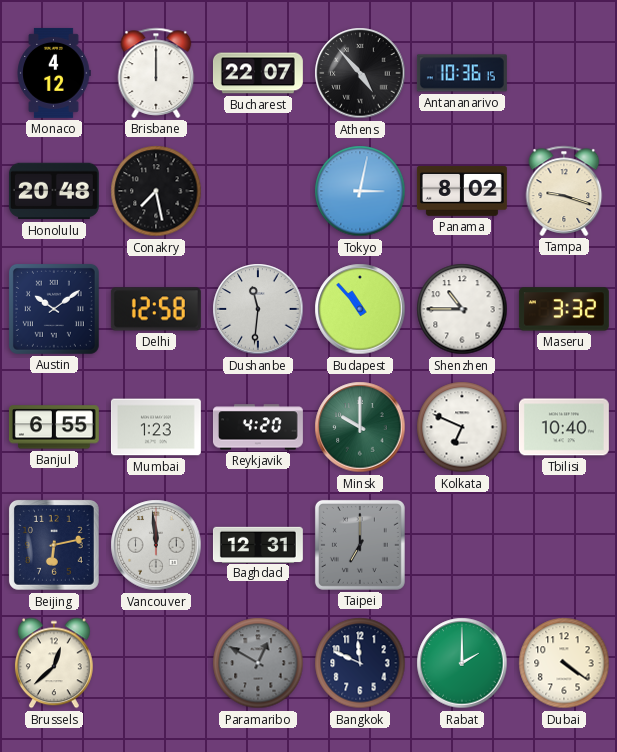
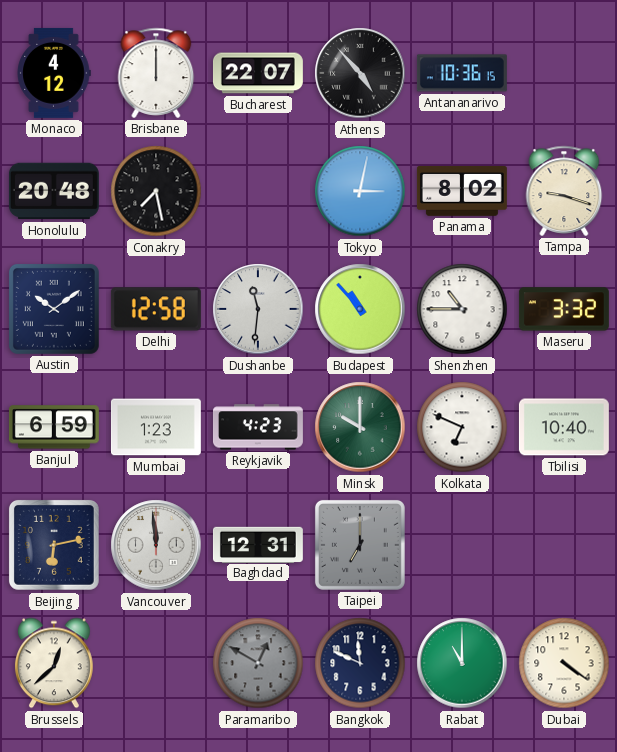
Banjul: 6:55 -> 6:59 (54, 427)
Reykjavik: 4:20 -> 4:23 (258, 427)
Rabat: 2:00 -> 11:00 (462, 663)
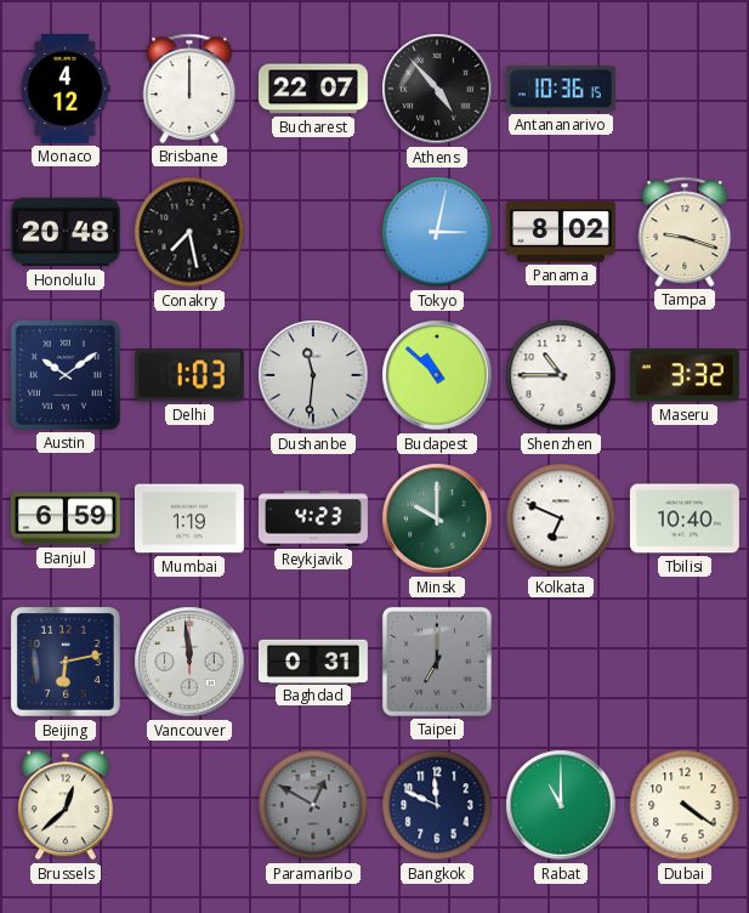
Delhi: 12:58 -> 1:03 (189, 375)
Budapest: 10:53 -> 10:52 (437, 375)
Mumbai: 1:23 -> 1:19 (189, 518)
Baghdad: 12:31 -> 0:31 (313, 660)
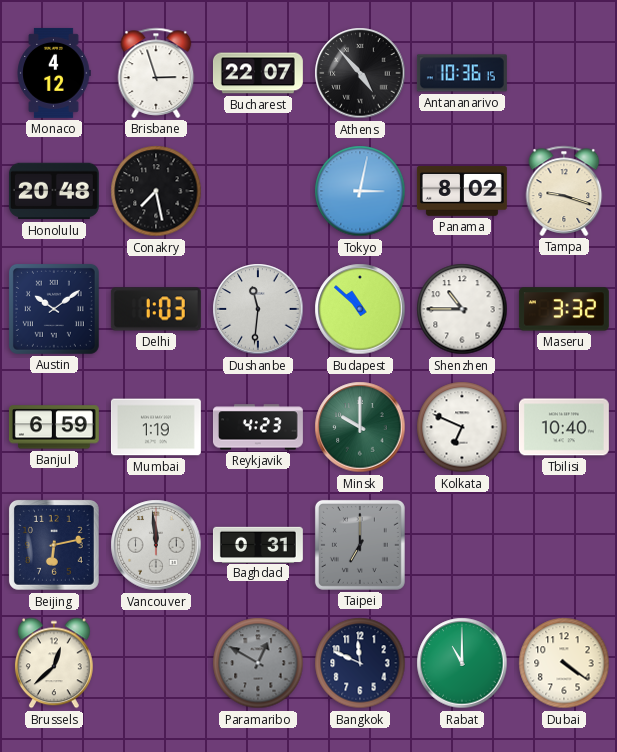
Brisbane: 12:00 -> 2:57 (156, 73)
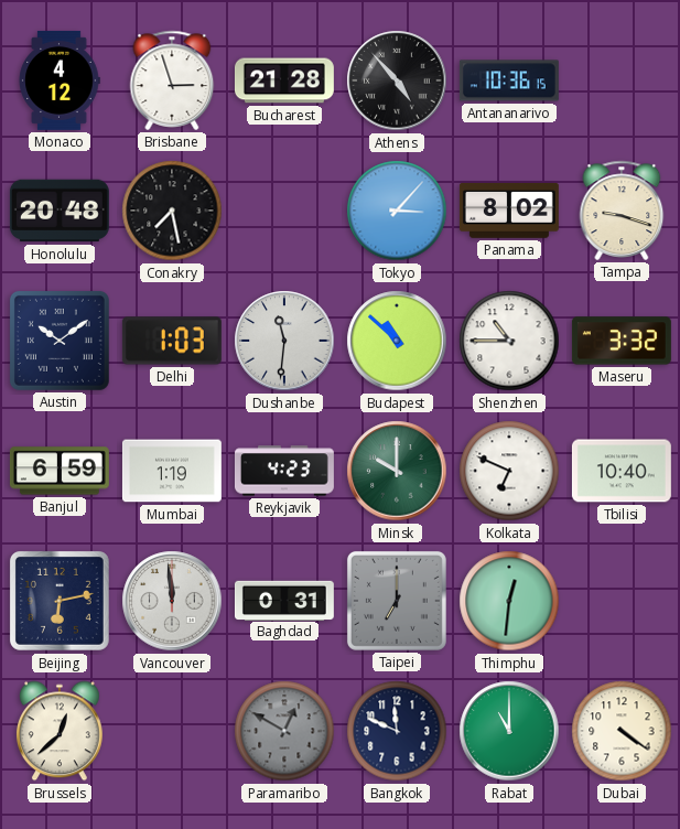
Bucharest: 22:07 -> 21:28 (284, 80)
Tokyo: 3:02 -> 3:07 (397, 211)
Thimphu: none -> 12:31 (509, 601)
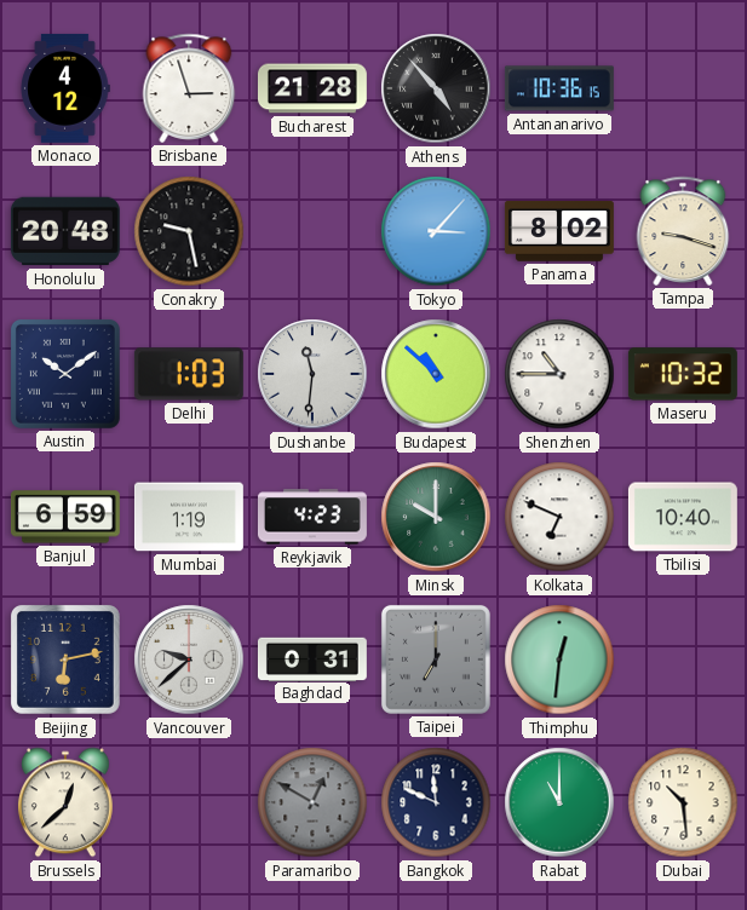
Conakry: 7:28 -> 9:28 (189, 231)
Maseru: 3:32 -> 10:32 (683, 374)
Vancouver: 11:59 -> 9:38 (189, 660)
Dubai: 4:21 -> 10:29 (683, 802)
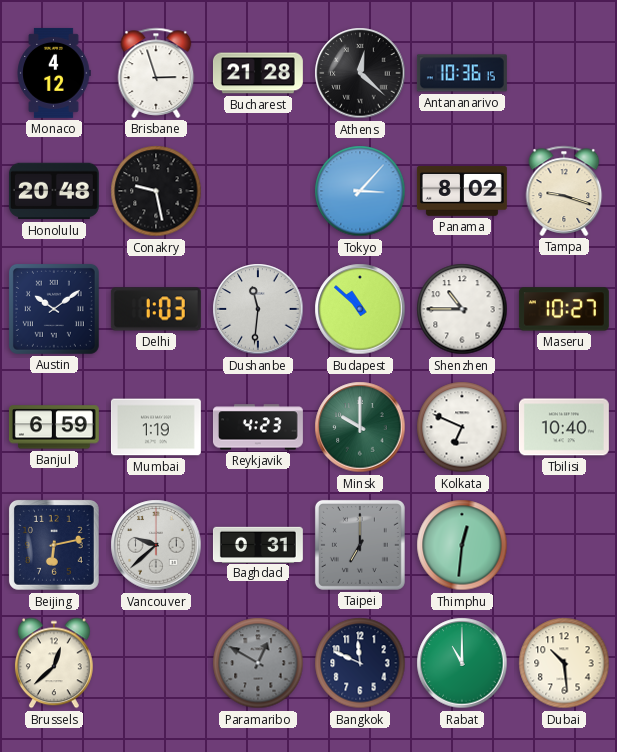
Athens: 4:53 -> 12:22 (360, 73)
Maseru: 10:32 -> 10:27 (564, 309)
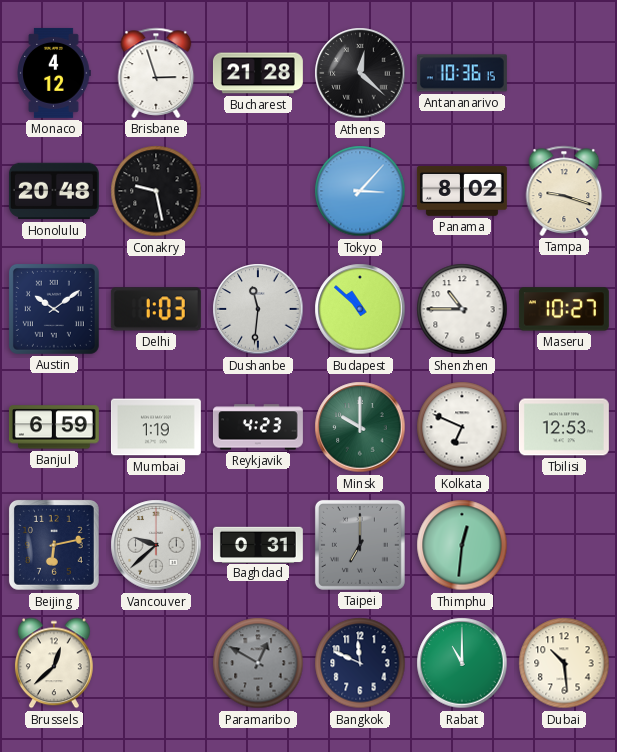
Tbilisi: 10:40 -> 12:53 (564, 427)
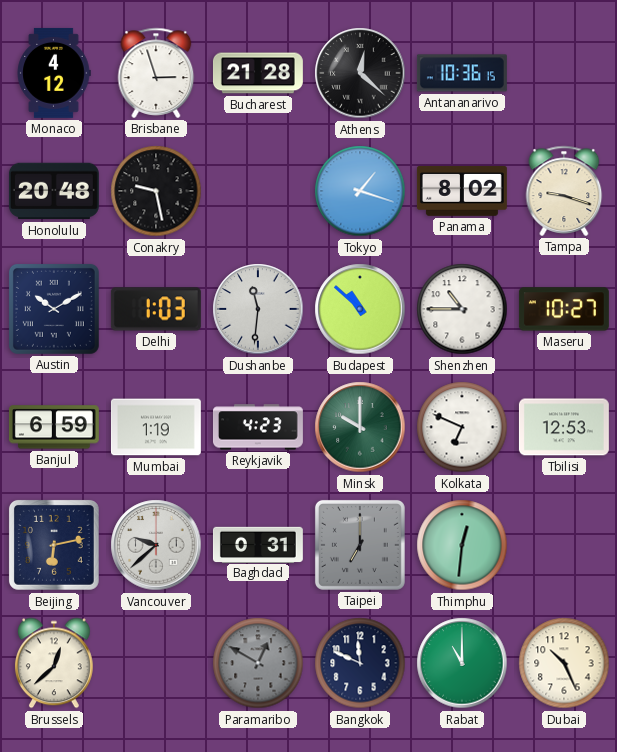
Tokyo: 3:07 -> 1:18 (360, 191)
Austin: 10:09 -> 10:10 (54, 309)
Dubai: 10:29 -> 10:26 (564, 663)
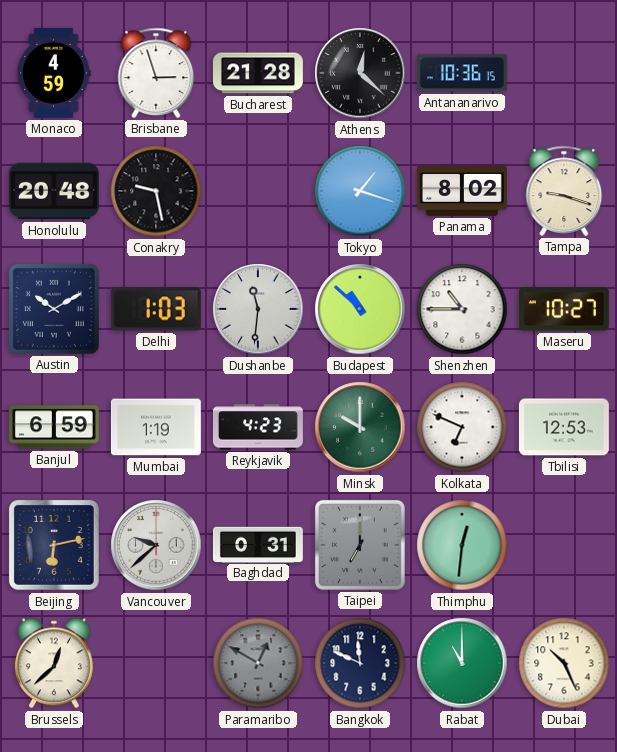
Monaco: 4:12 -> 4:59 (54, 73)
